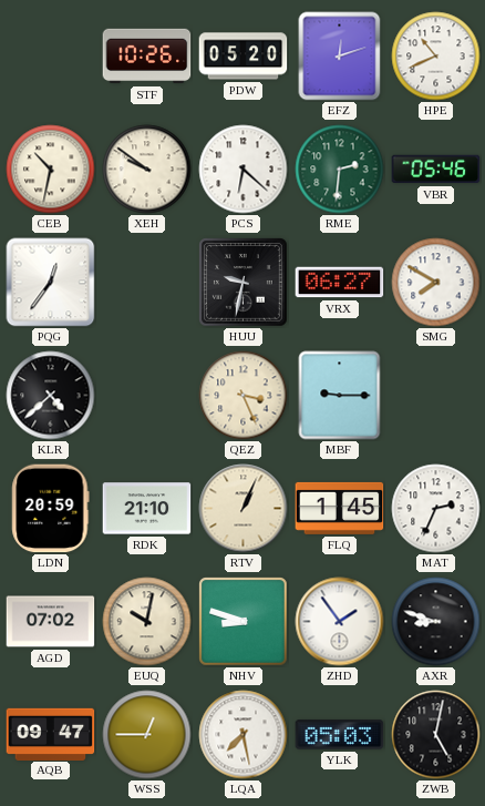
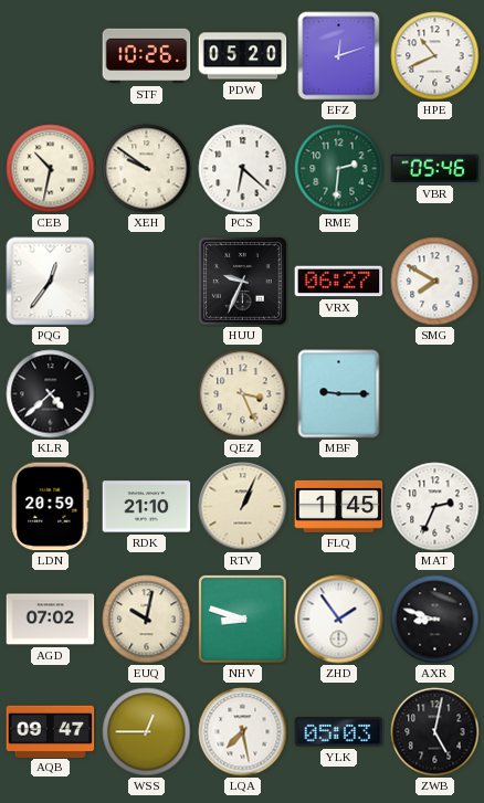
HUU: 9:32 -> 9:34 (243, 282)
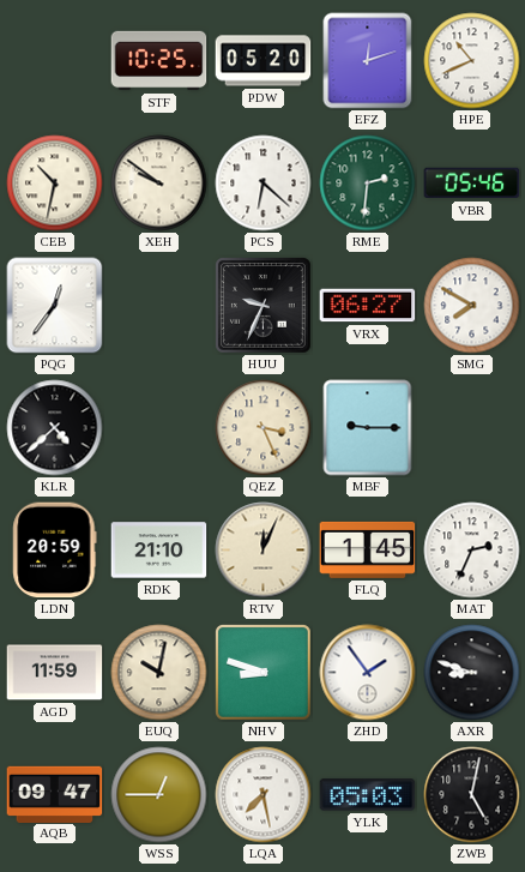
STF: 10:26 -> 10:25 (159, 61)
RTV: 1:04 -> 12:04 (264, 551)
AGD: 07:02 -> 11:59 (55, 673)
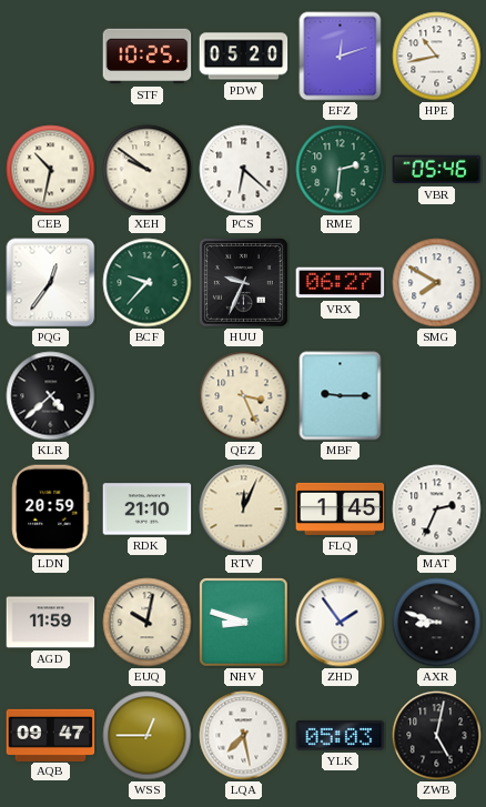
HPE: 10:41 -> 10:43 (437, 57)
BCF: none -> 9:37 (148, 283)
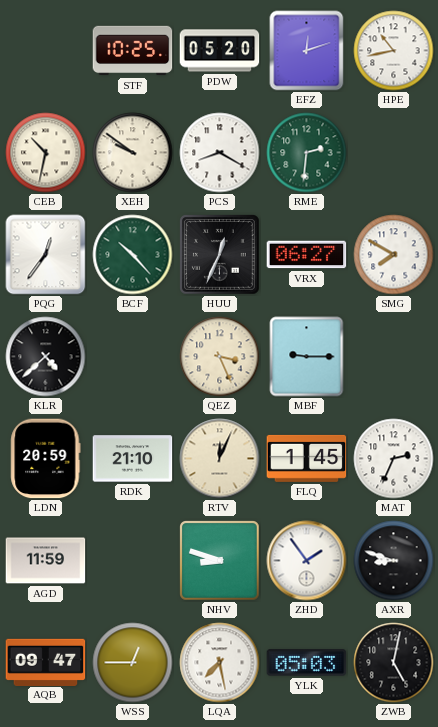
PCS: 6:22 -> 8:20 (220, 153)
VBR: 05:46 -> none (437, 170)
BCF: 9:37 -> 10:23 (133, 255)
HUU: 9:34 -> 12:34 (220, 255)
EUQ: 10:02 -> none (148, 623)
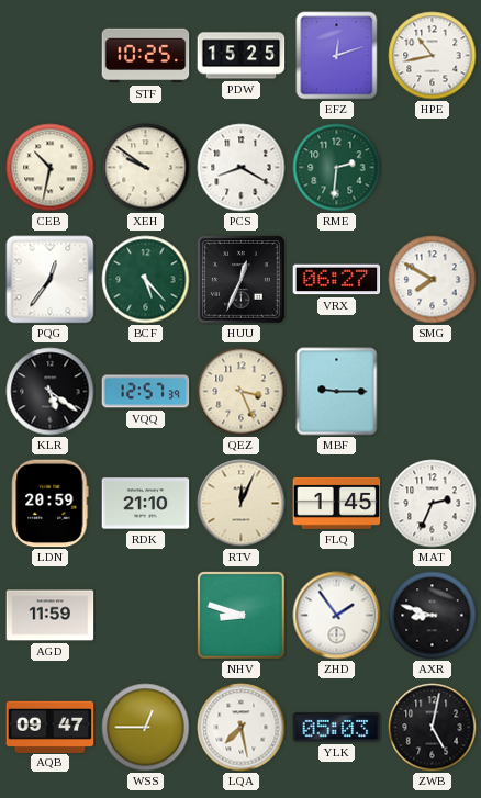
PDW: 05:20 -> 15:25 (242, 56)
BCF: 10:23 -> 5:23 (146, 280)
KLR: 4:38 -> 5:21 (51, 392)
VQQ: none -> 12:57 (146, 392)
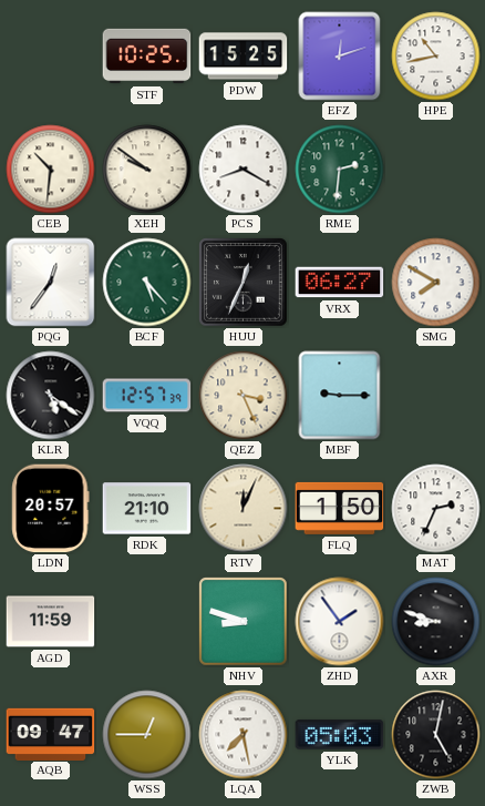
CEB: 10:32 -> 10:31 (51, 170)
LDN: 20:59 -> 20:57 (51, 509)
FLQ: 1:45 -> 1:50 (340, 508)
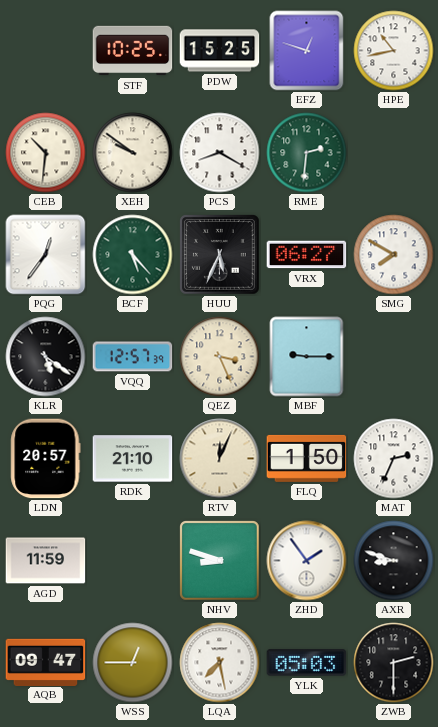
EFZ: 12:12 -> 12:48 (307, 51)
HUU: 12:34 -> 5:34 (220, 255)
ZWB: 5:02 -> 2:30 (394, 663)
